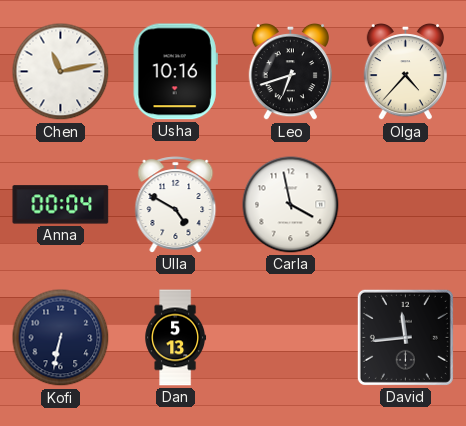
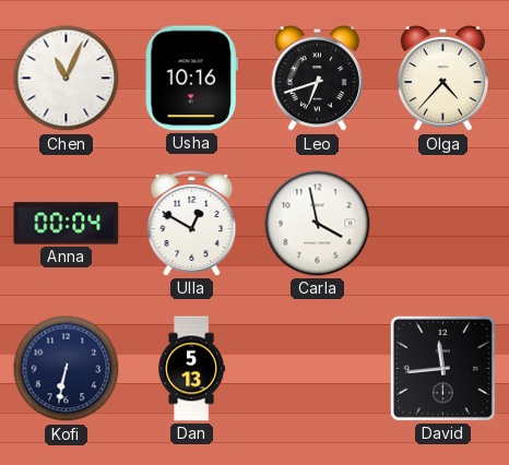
Chen: 11:13 -> 11:04 (67, 79)
Ulla: 4:50 -> 12:50 (192, 224)
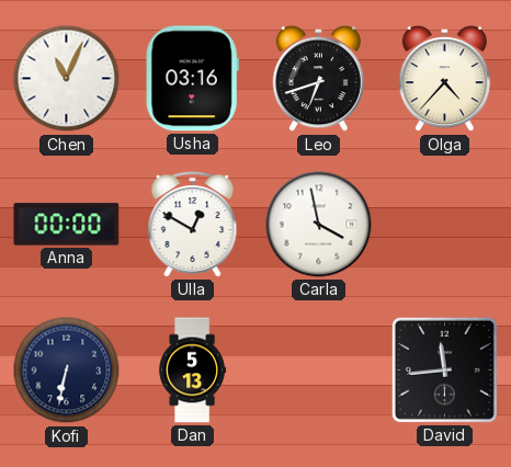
Usha: 10:16 -> 03:16 (192, 79)
Anna: 00:04 -> 00:00 (67, 225)
